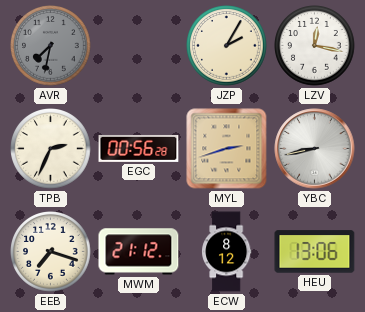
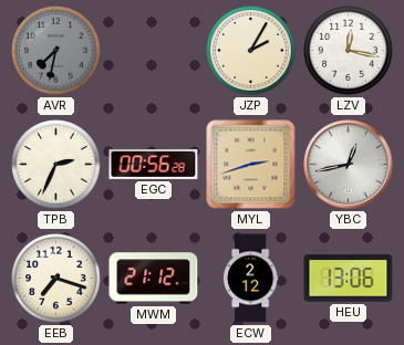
YBC: 8:43 -> 12:43 (349, 165)
ECW: 8:12 -> 2:12 (251, 279)
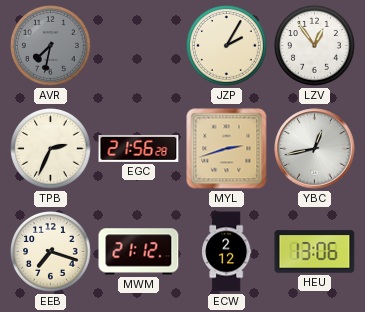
LZV: 12:17 -> 12:54 (315, 46)
EGC: 00:56 -> 21:56 (139, 148)
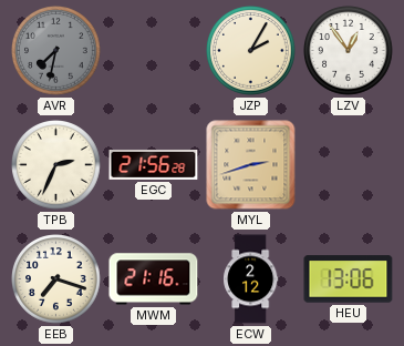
YBC: 12:43 -> none (315, 149)
MWM: 21:12 -> 21:16 (154, 279)
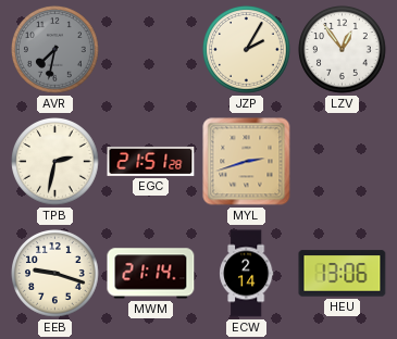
TPB: 2:34 -> 2:32 (55, 162)
EGC: 21:56 -> 21:51 (151, 161)
EEB: 7:18 -> 9:18 (55, 274)
MWM: 21:16 -> 21:14 (151, 274)
ECW: 2:12 -> 2:14 (247, 274)
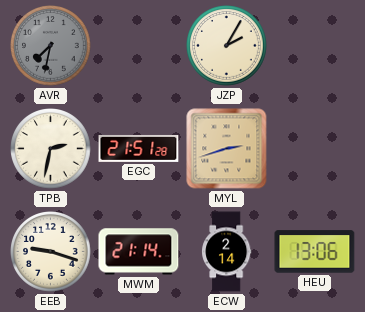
LZV: 12:54 -> none (343, 50)
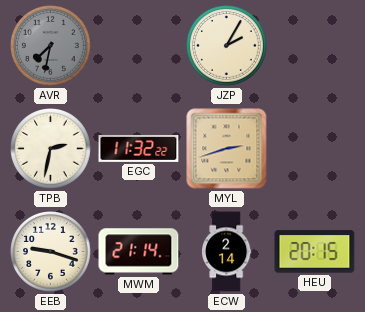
EGC: 21:51 -> 11:32 (139, 148)
HEU: 13:06 -> 20:15 (315, 252)
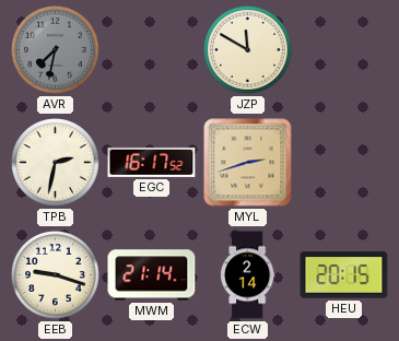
JZP: 2:05 -> 11:50 (248, 50)
EGC: 11:32 -> 16:17 (152, 162)
